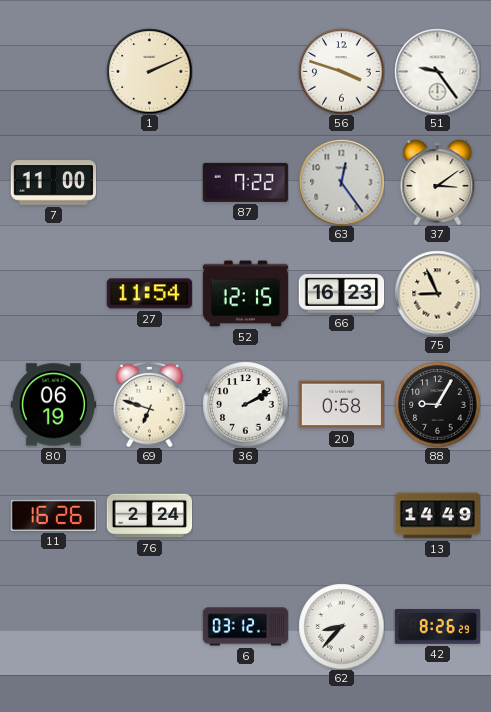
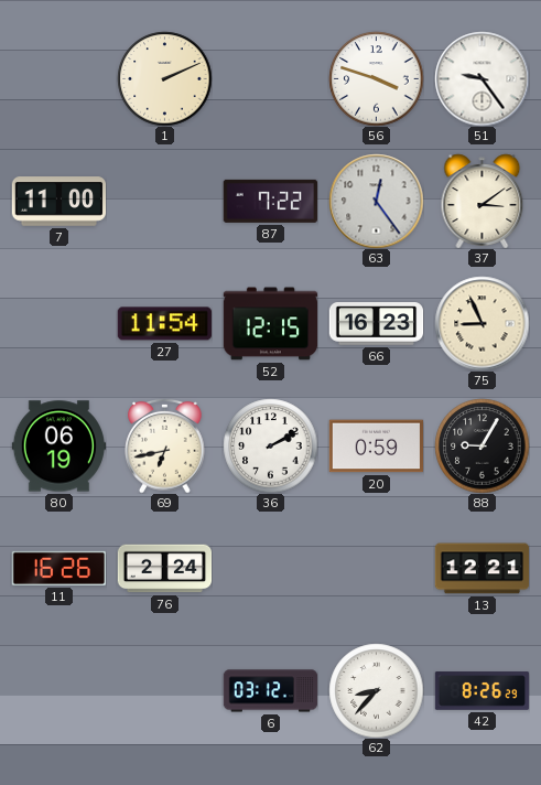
69: 6:48 -> 6:43 (165, 445)
20: 0:58 -> 0:59 (376, 447)
13: 14:49 -> 12:21 (482, 569)
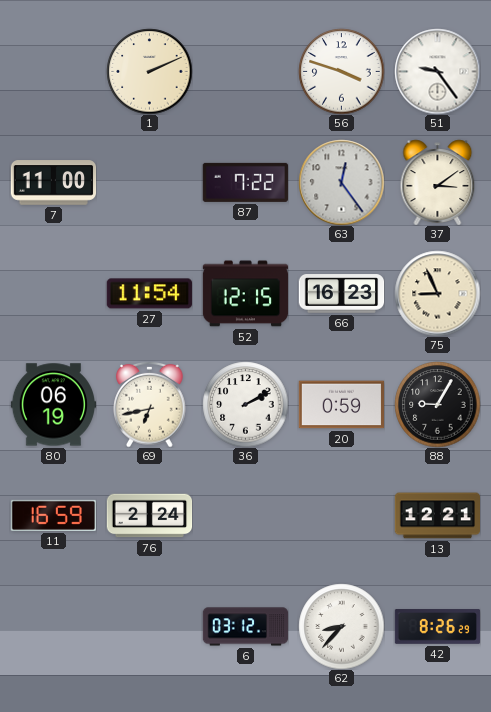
11: 16:26 -> 16:59 (53, 515)
